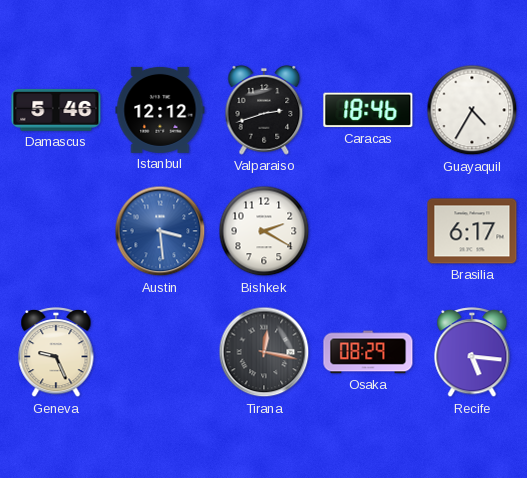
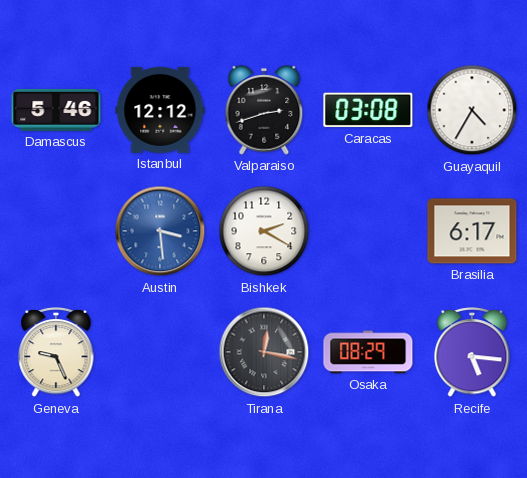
Caracas: 18:46 -> 03:08 (368, 110)
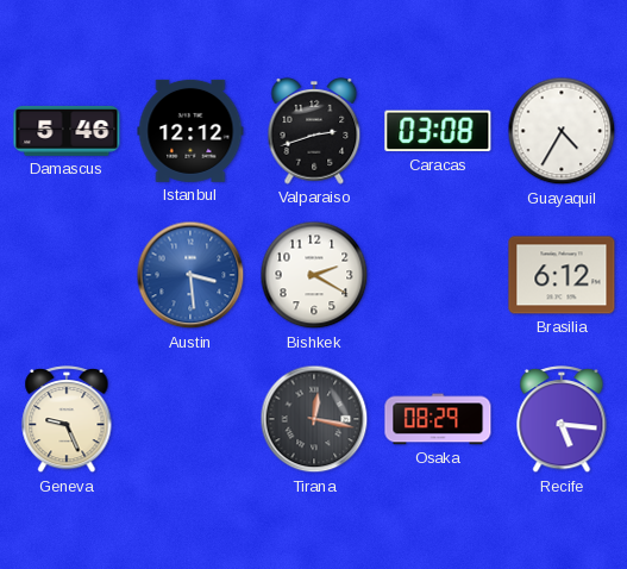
Brasilia: 6:17 -> 6:12 (562, 275)
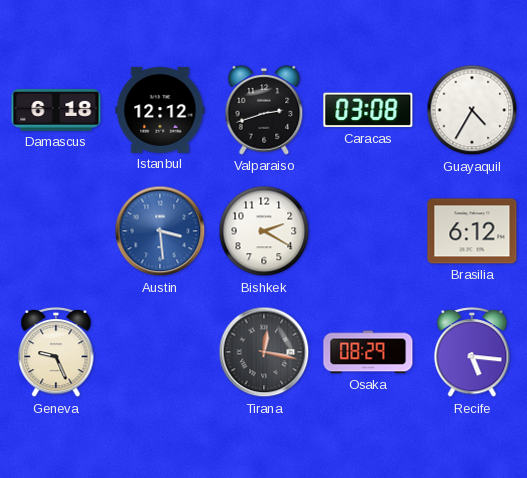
Damascus: 5:46 -> 6:18 (56, 110)
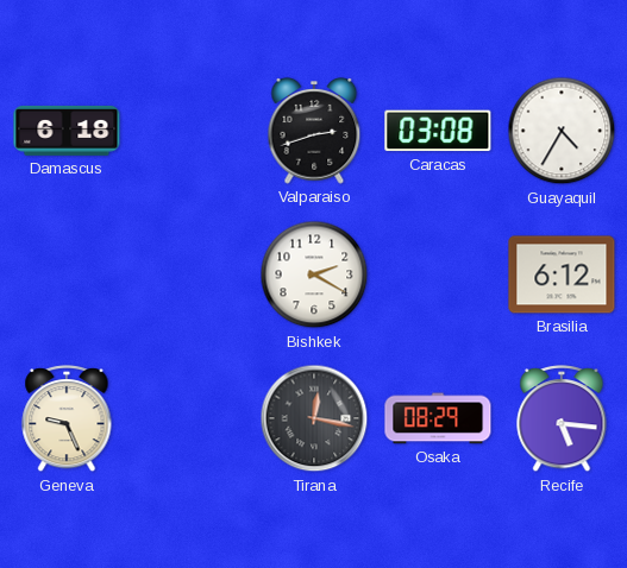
Istanbul: 12:12 -> none (160, 110)
Austin: 3:29 -> none (160, 231)
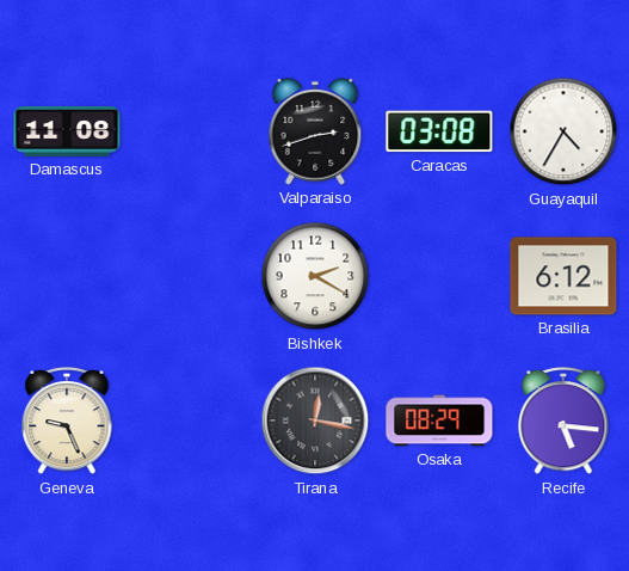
Damascus: 6:18 -> 11:08 (67, 131)
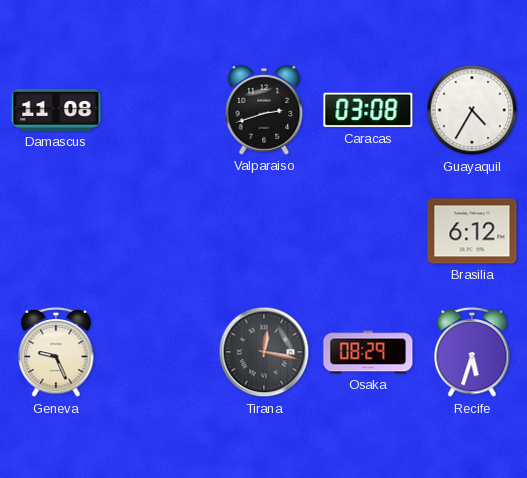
Bishkek: 2:20 -> none (315, 276)
Recife: 5:16 -> 5:33 (472, 353)
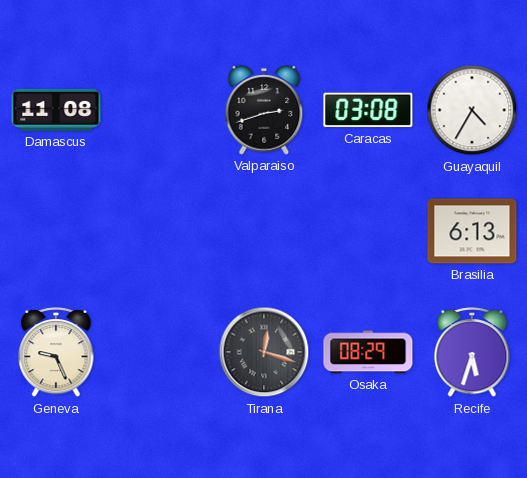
Brasilia: 6:12 -> 6:13 (472, 231)
Tirana: 12:17 -> 12:18 (264, 352)
